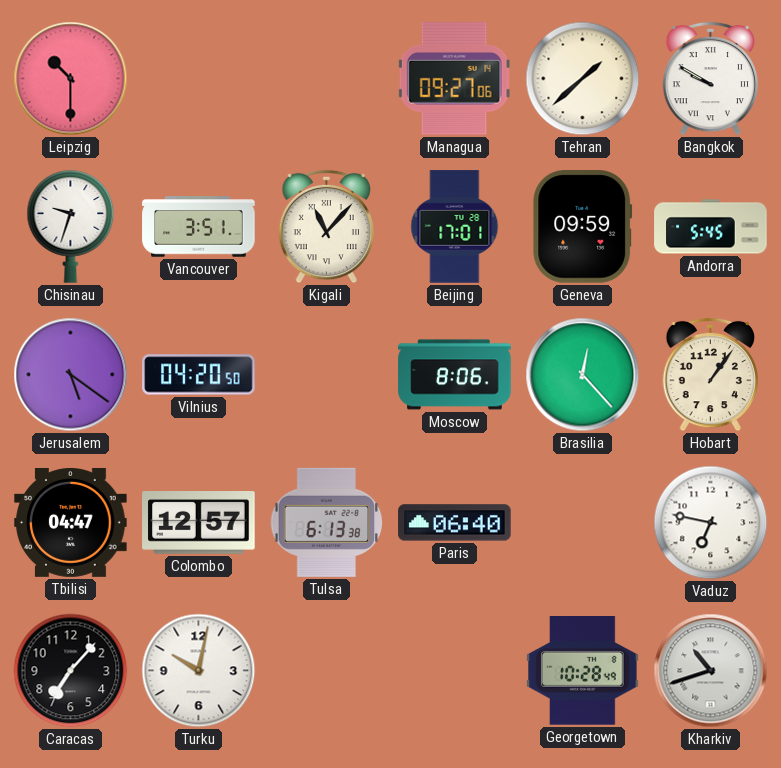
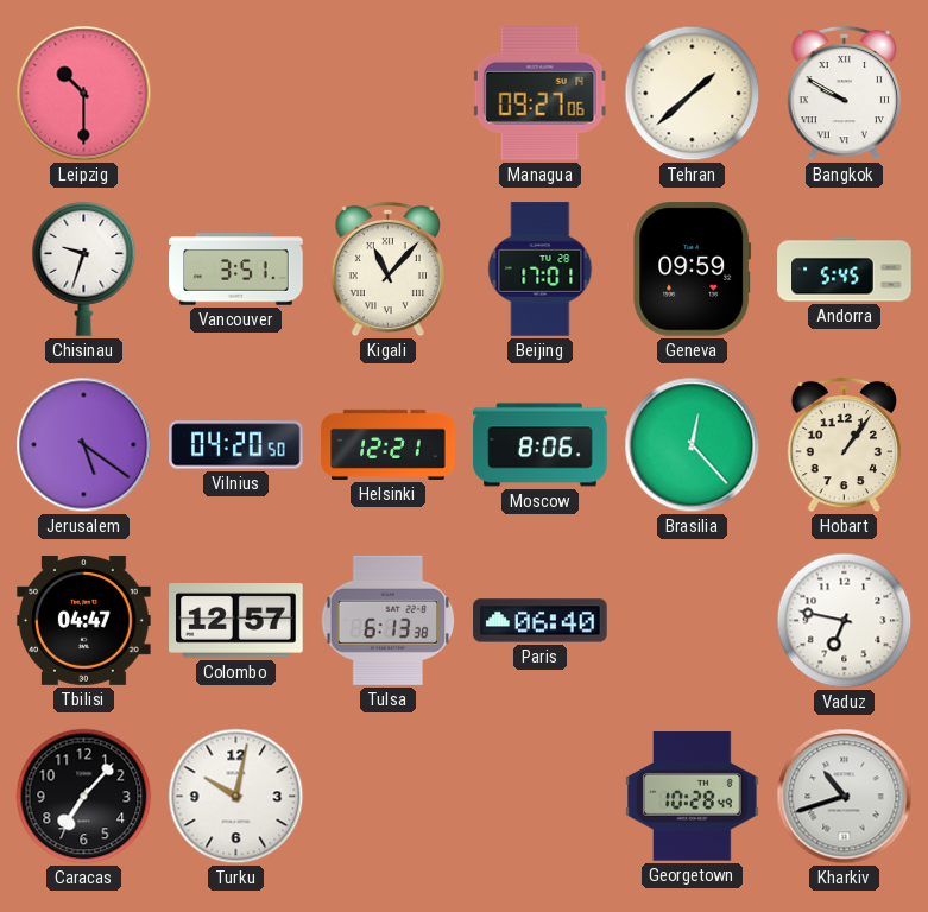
Helsinki: none -> 12:21 (389, 444)
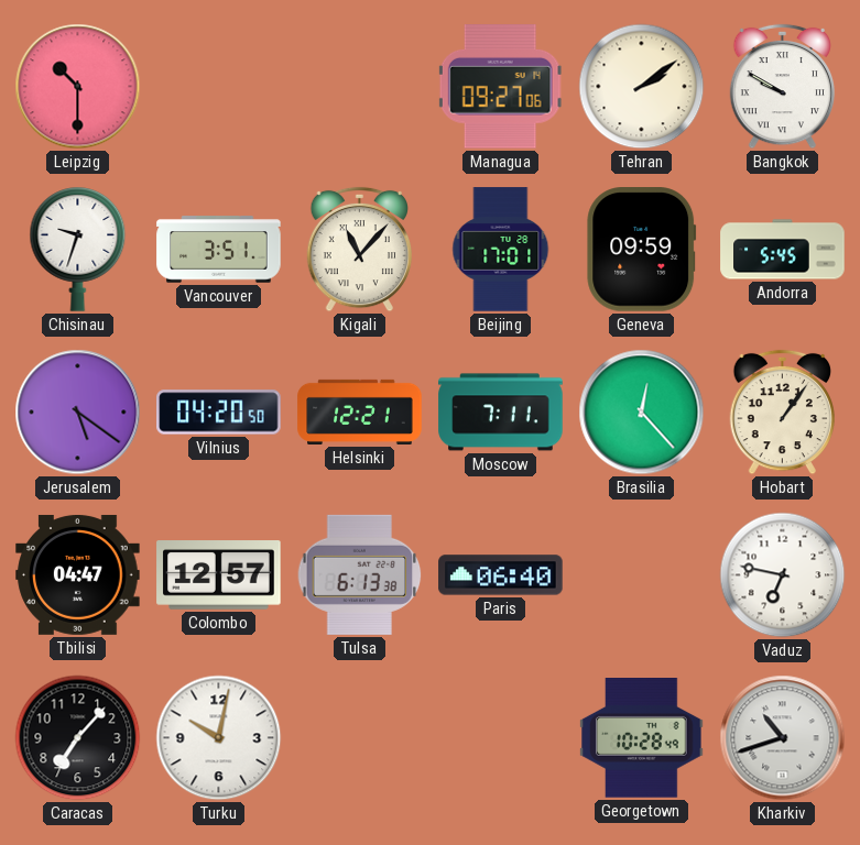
Tehran: 1:38 -> 2:09 (642, 87)
Moscow: 8:06 -> 7:11 (501, 413)
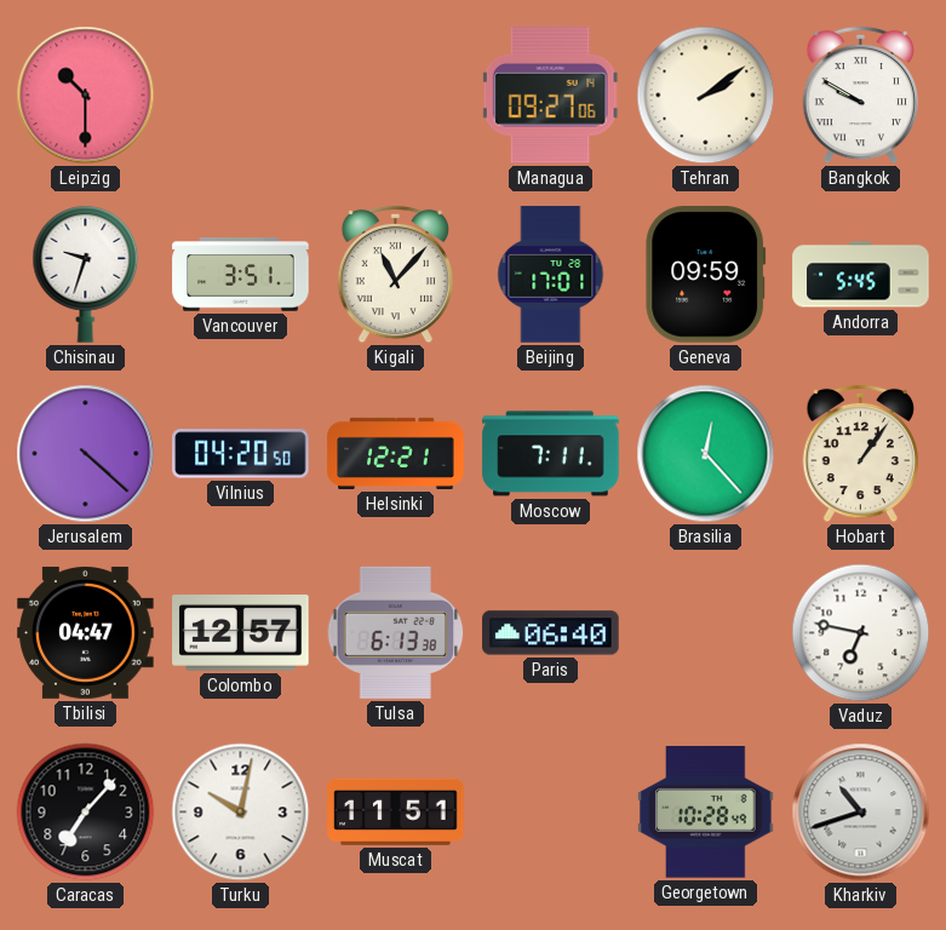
Jerusalem: 5:21 -> 4:22 (86, 454)
Muscat: none -> 11:51 (396, 811)
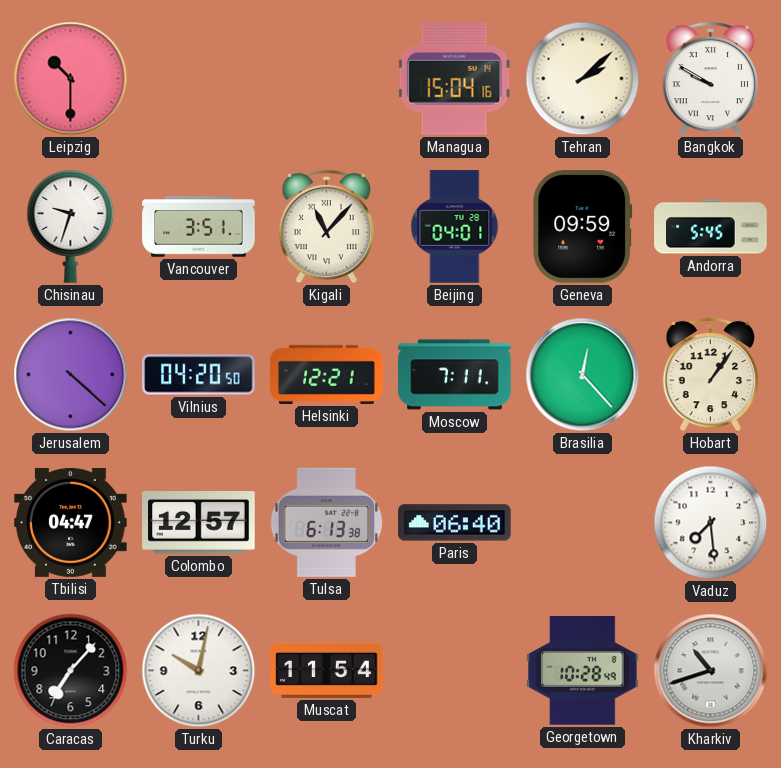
Managua: 09:27 -> 15:04 (455, 79)
Tehran: 2:09 -> 2:08 (583, 79)
Beijing: 17:01 -> 04:01 (455, 227)
Vaduz: 6:47 -> 7:29 (711, 523)
Muscat: 11:51 -> 11:54 (327, 670)
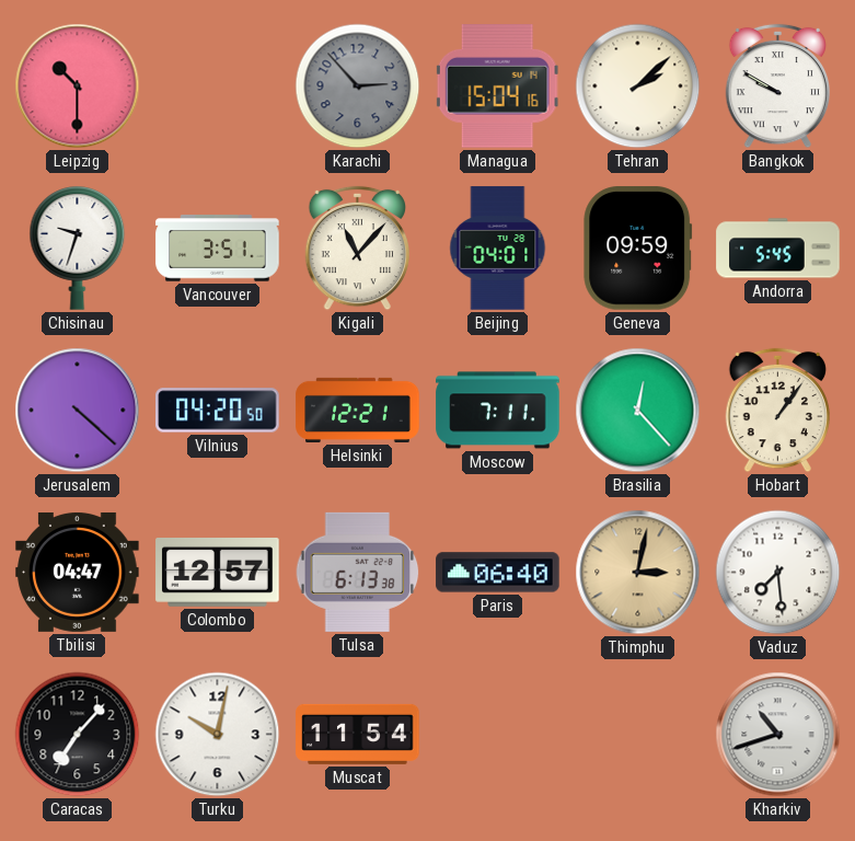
Karachi: none -> 2:53 (358, 87)
Thimphu: none -> 3:02 (638, 573)
Georgetown: 10:28 -> none (583, 671)
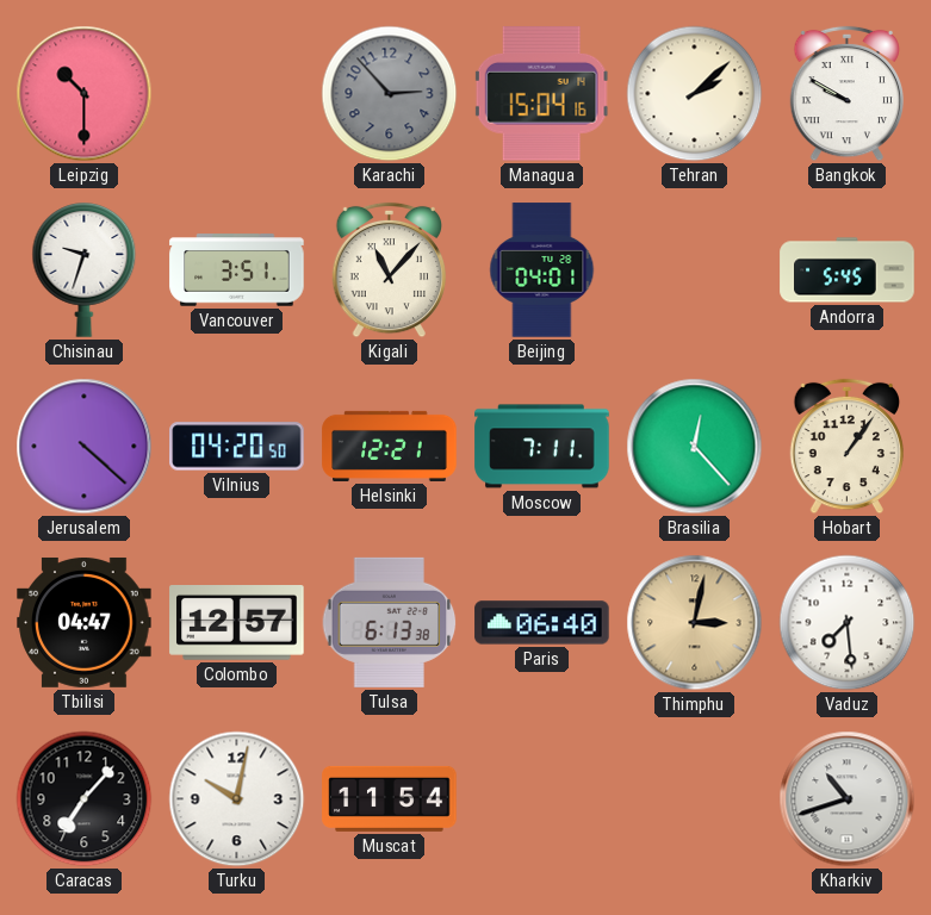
Geneva: 09:59 -> none (638, 249)
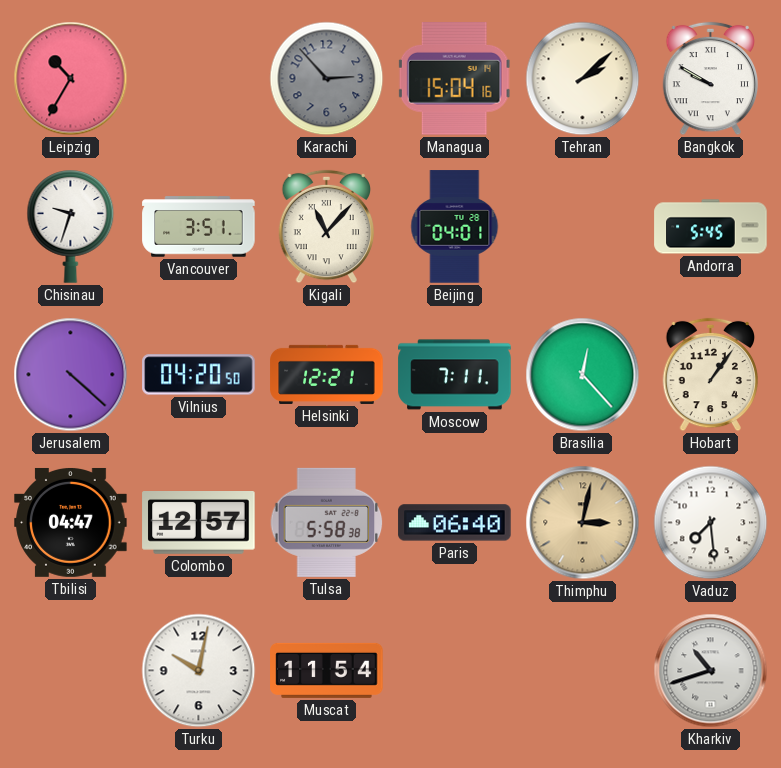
Leipzig: 10:30 -> 10:35 (71, 79)
Tulsa: 6:13 -> 5:58 (327, 522)
Caracas: 7:07 -> none (85, 799)
